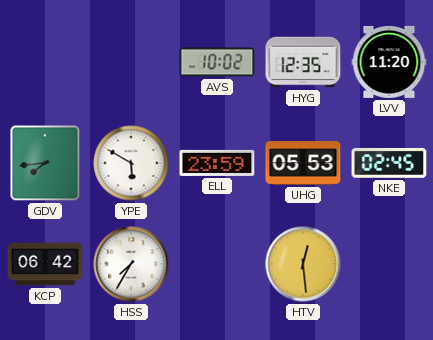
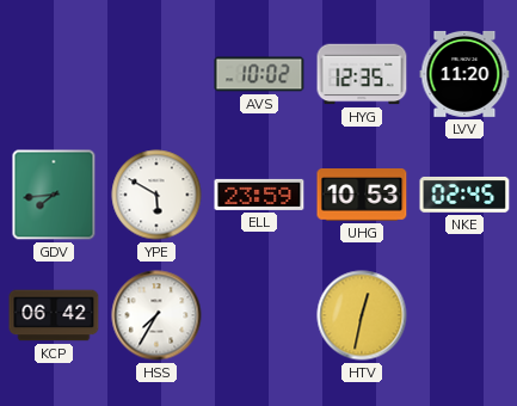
UHG: 05:53 -> 10:53 (362, 195)
HTV: 12:29 -> 12:32 (362, 315)
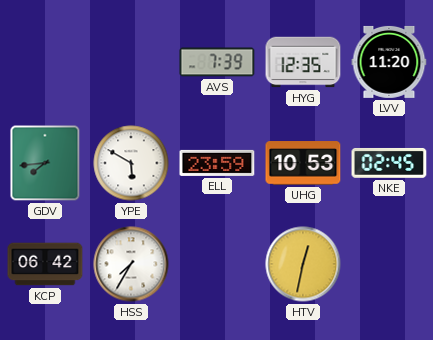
AVS: 10:02 -> 7:39 (217, 62)
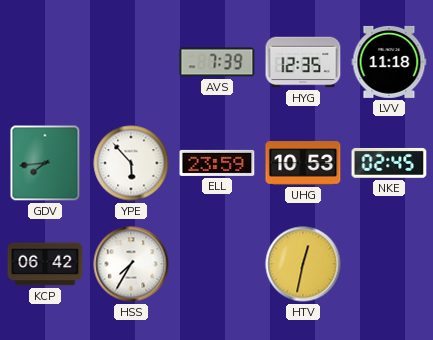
LVV: 11:20 -> 11:18 (389, 62)
YPE: 5:50 -> 5:53 (131, 163)
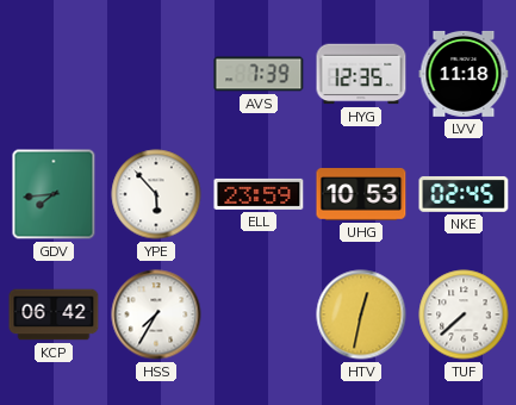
TUF: none -> 7:38 (464, 314)
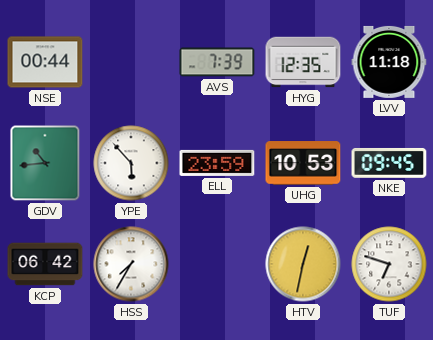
NSE: none -> 00:44 (45, 62)
GDV: 7:44 -> 10:44 (45, 163)
NKE: 02:45 -> 09:45 (389, 163)
TUF: 7:38 -> 6:48 (389, 264)
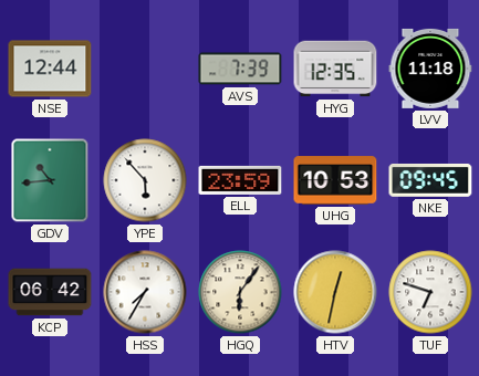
NSE: 00:44 -> 12:44 (50, 69)
HGQ: none -> 6:06 (240, 292)
